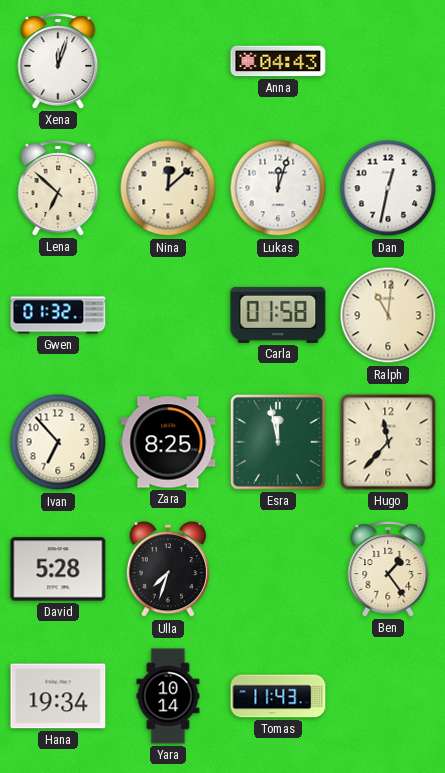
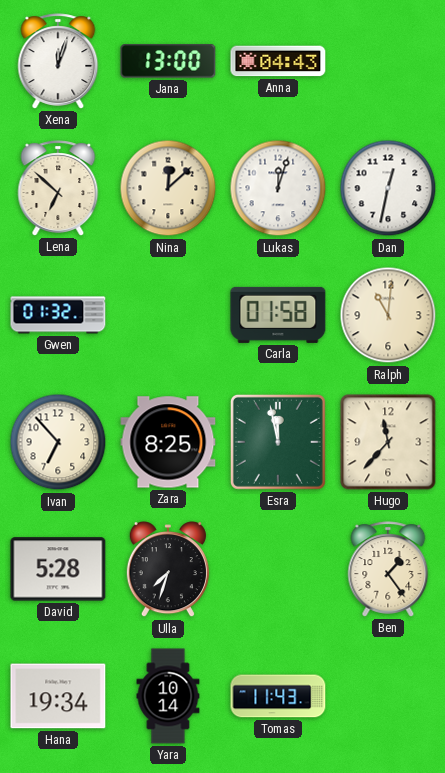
Jana: none -> 13:00 (168, 61)
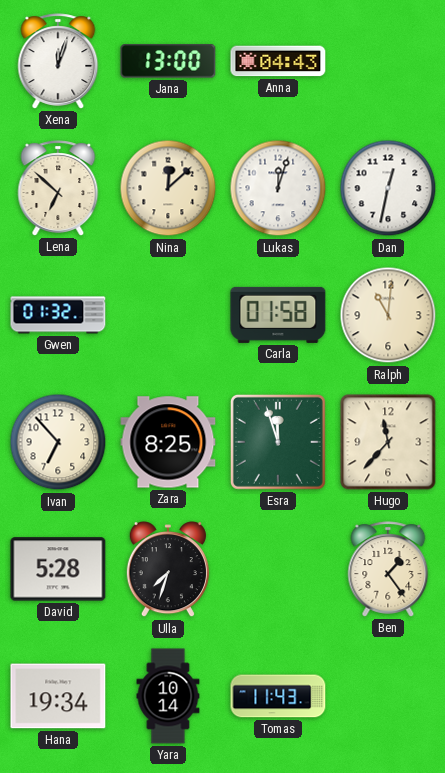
Esra: 11:58 -> 11:57 (278, 442)
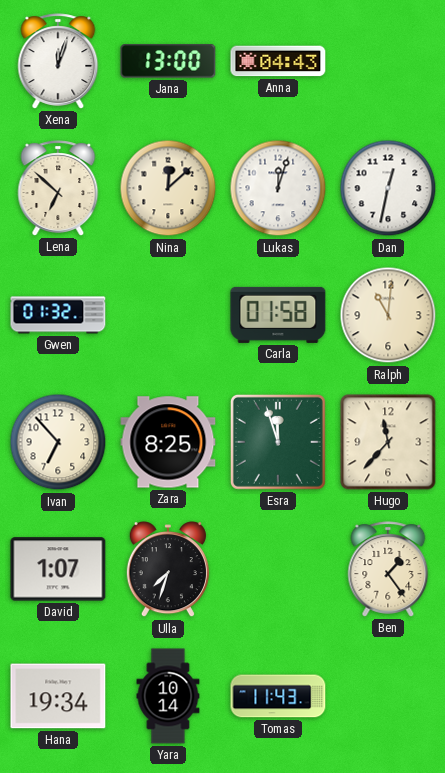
David: 5:28 -> 1:07 (58, 569)
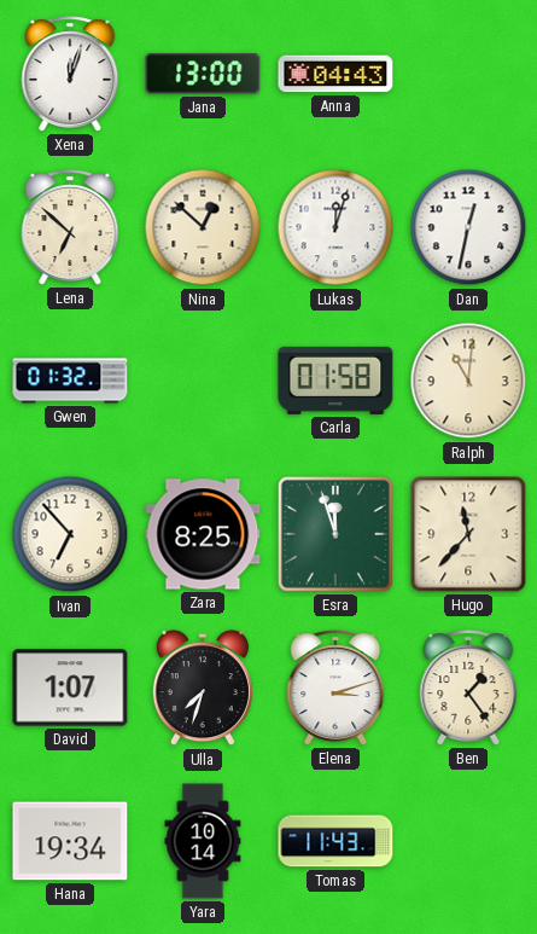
Nina: 12:08 -> 12:52 (203, 227)
Elena: none -> 3:12 (335, 688)
